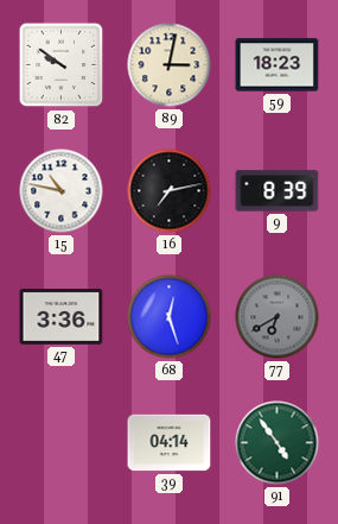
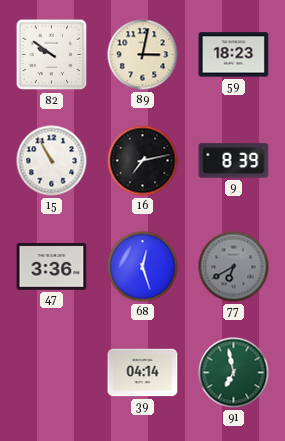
15: 10:47 -> 10:55 (52, 161)
91: 4:54 -> 6:58 (234, 373)
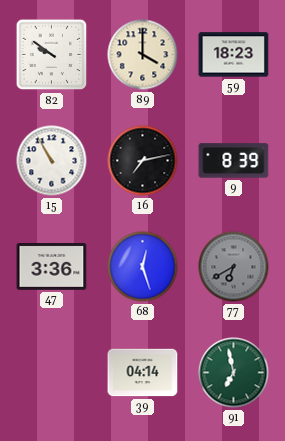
89: 3:02 -> 4:00 (143, 55)
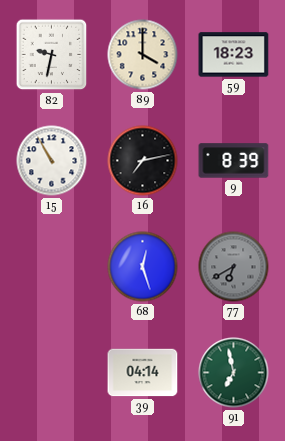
82: 9:51 -> 9:32 (52, 55)
47: 3:36 -> none (52, 267)
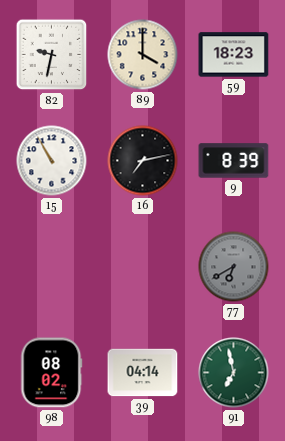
68: 12:27 -> none (143, 267)
98: none -> 08:02 (52, 373)
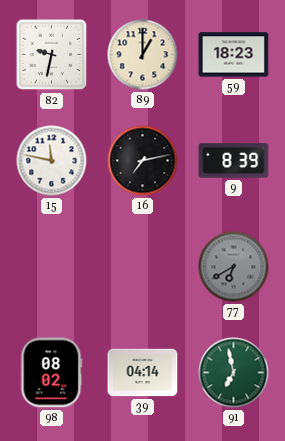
89: 4:00 -> 1:00 (143, 55)
15: 10:55 -> 11:47 (52, 161)
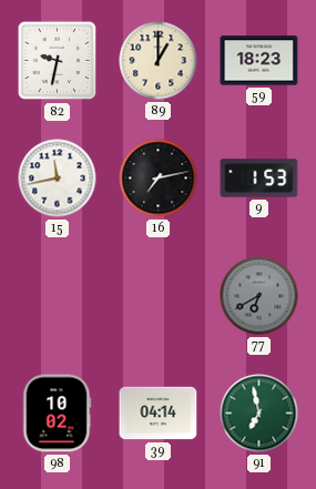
15: 11:47 -> 11:43 (58, 179)
9: 8:39 -> 1:53 (259, 179)
98: 08:02 -> 10:02 (58, 414)
